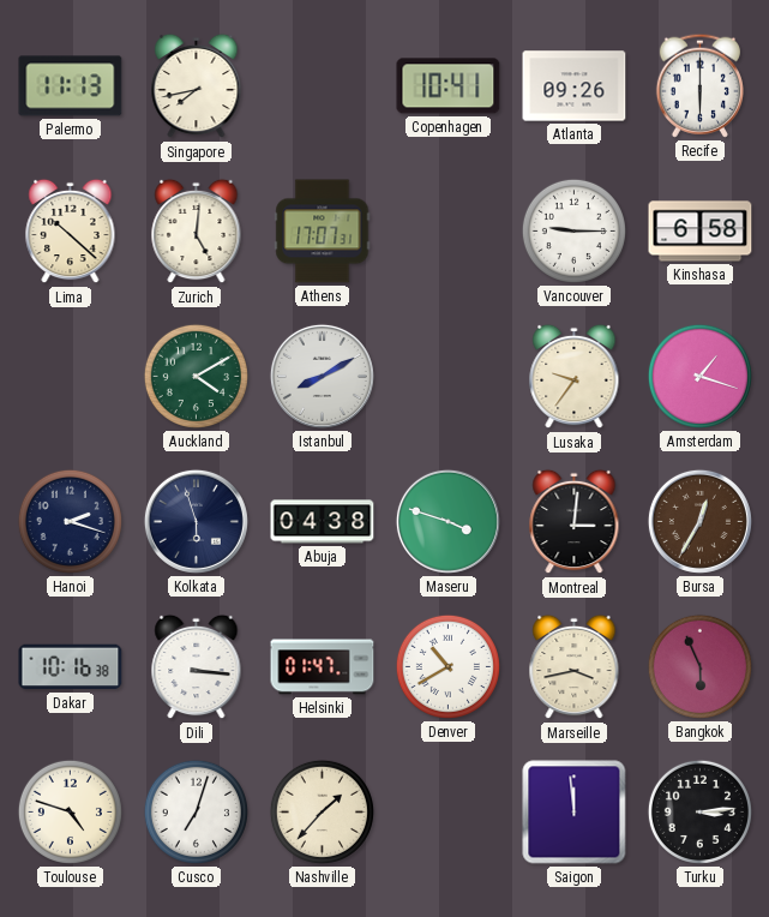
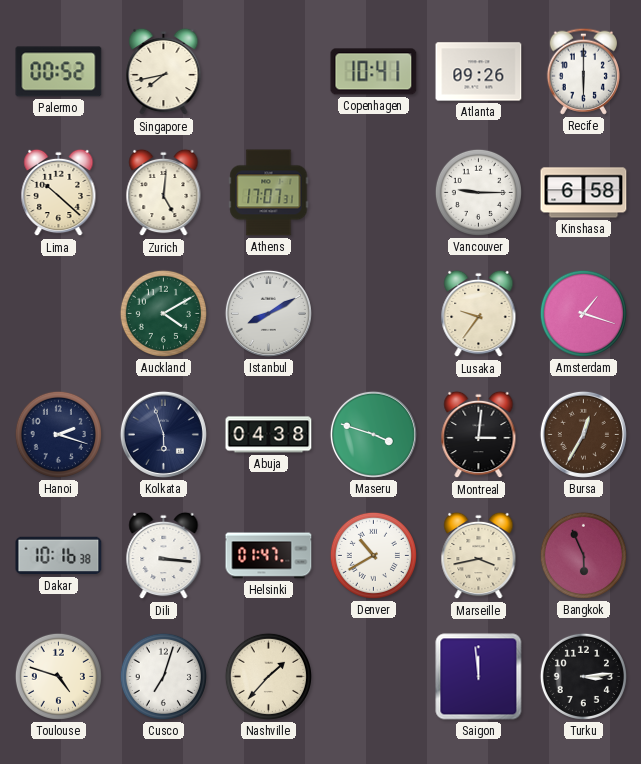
Palermo: 11:13 -> 00:52 (59, 72)
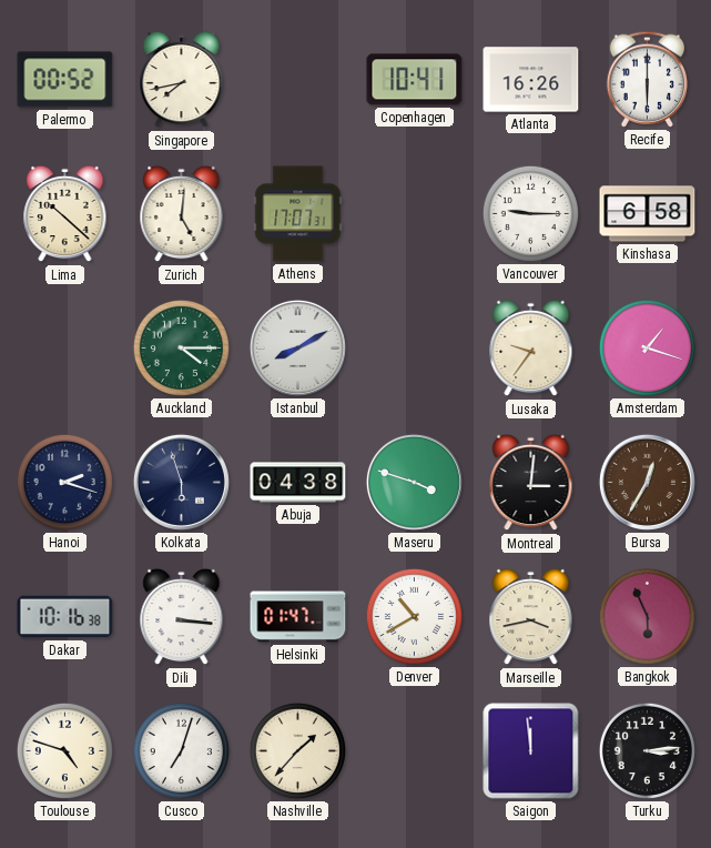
Atlanta: 09:26 -> 16:26 (531, 80)
Auckland: 4:10 -> 4:15 (181, 347)
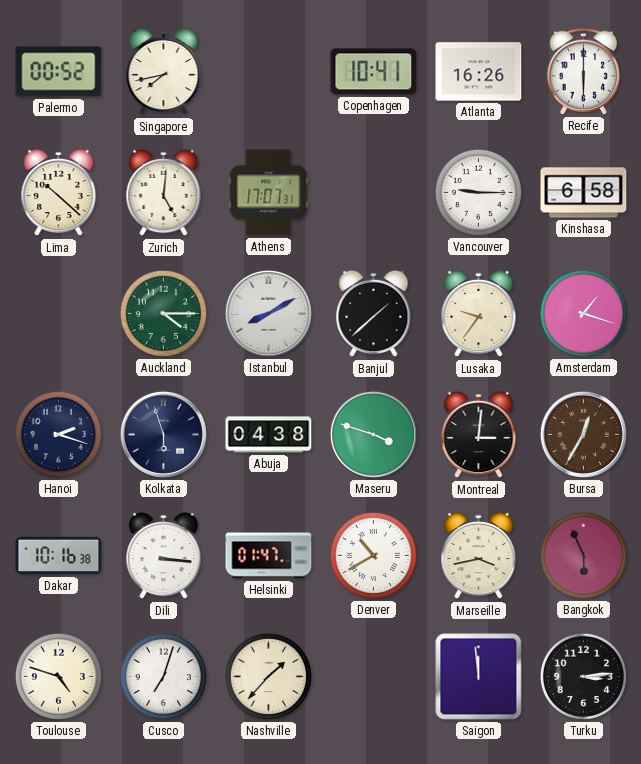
Banjul: none -> 1:38 (374, 314)
